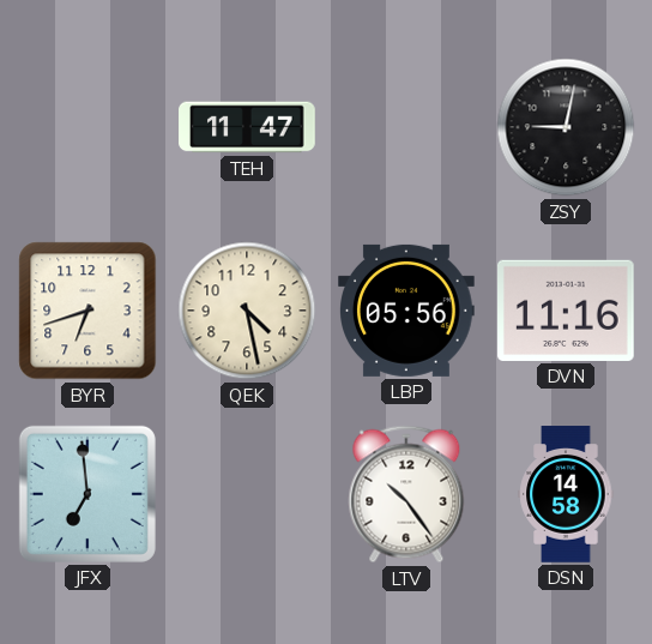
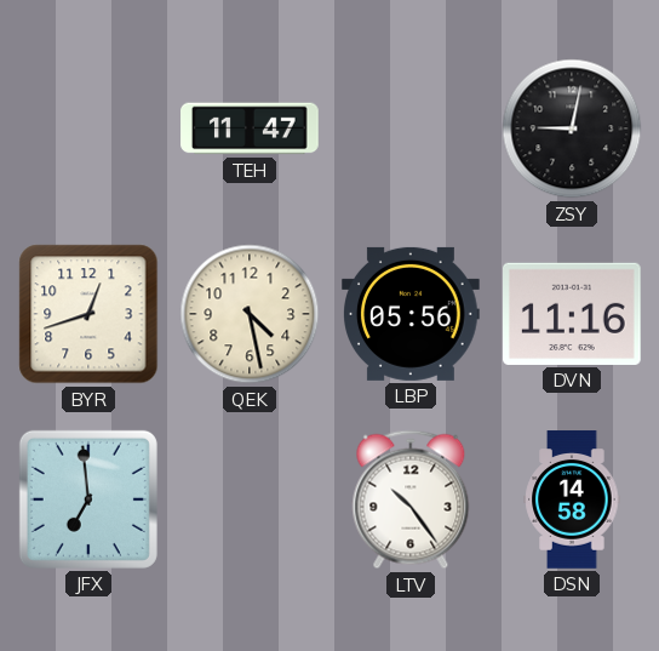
BYR: 6:42 -> 12:42 (88, 314)
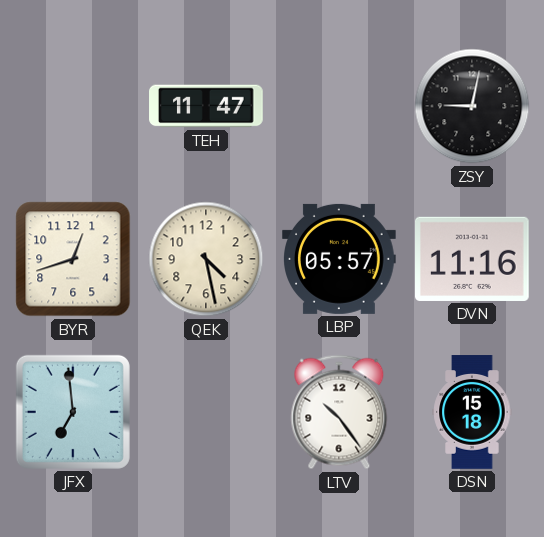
LBP: 05:56 -> 05:57 (340, 259)
DSN: 14:58 -> 15:18 (472, 412)
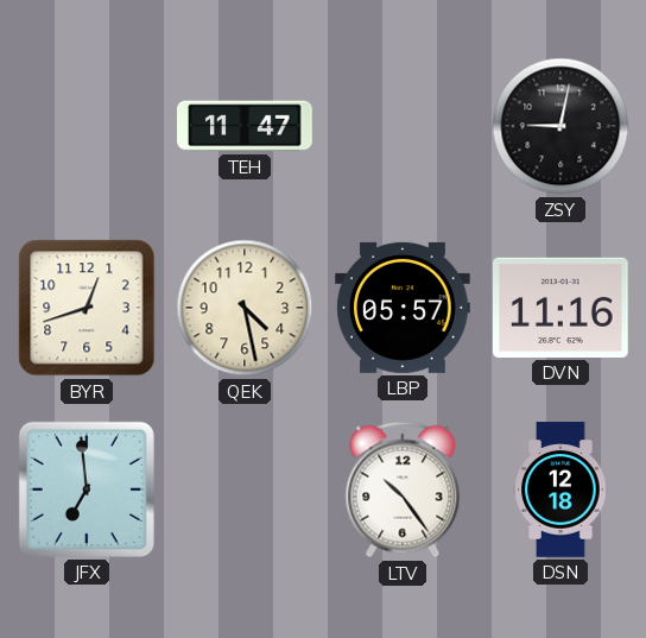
DSN: 15:18 -> 12:18 (560, 489)
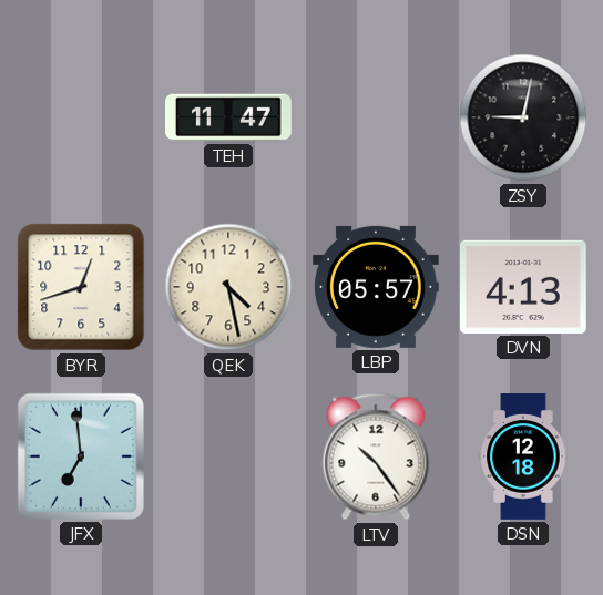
DVN: 11:16 -> 4:13 (524, 287)
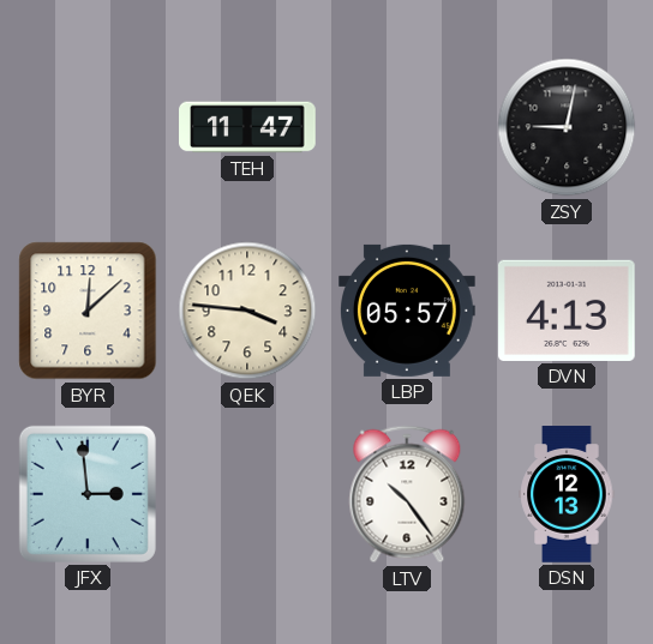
BYR: 12:42 -> 12:08 (88, 311)
QEK: 4:28 -> 3:46 (247, 311)
JFX: 6:59 -> 2:59 (88, 494)
DSN: 12:18 -> 12:13 (567, 494)
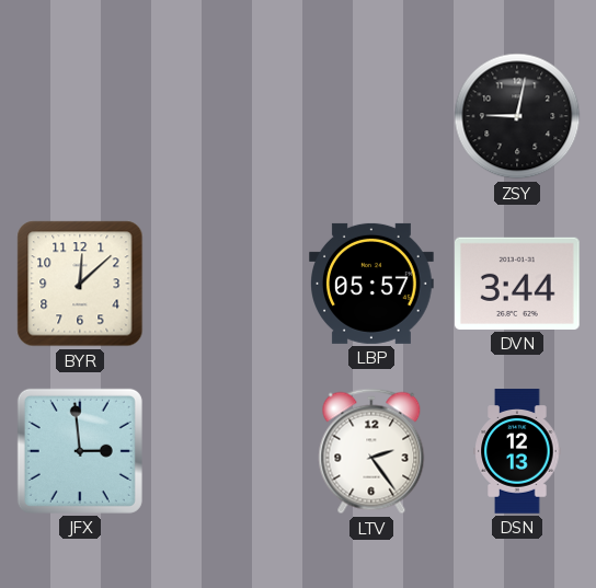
TEH: 11:47 -> none (247, 127)
QEK: 3:46 -> none (247, 311)
DVN: 4:13 -> 3:44 (518, 284)
LTV: 10:24 -> 2:24 (371, 451)
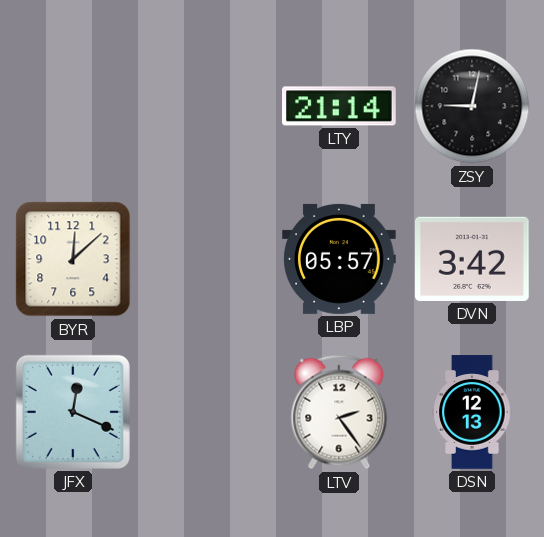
LTY: none -> 21:14 (340, 106)
DVN: 3:44 -> 3:42 (473, 259)
JFX: 2:59 -> 12:19 (73, 412)
